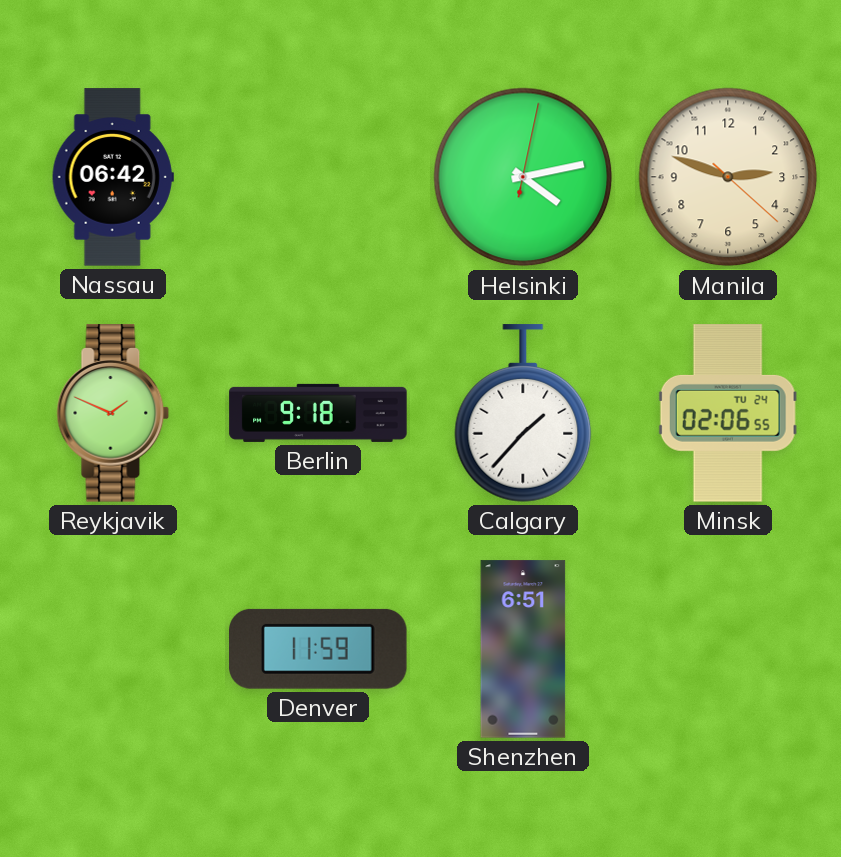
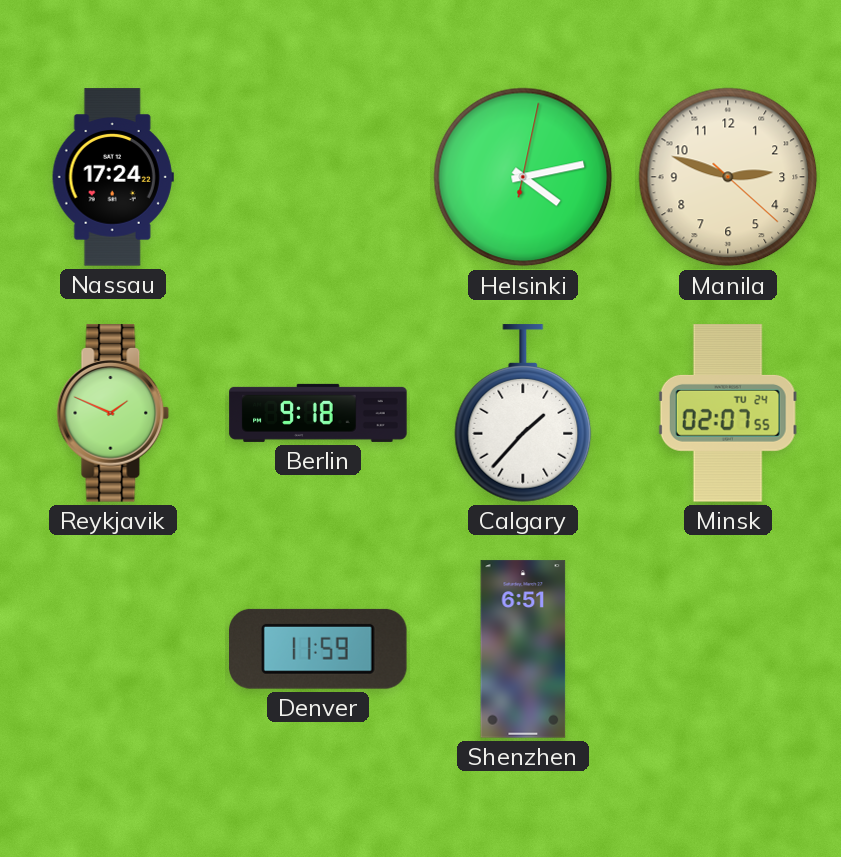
Nassau: 06:42 -> 17:24 (113, 177)
Minsk: 02:06 -> 02:07 (728, 413)
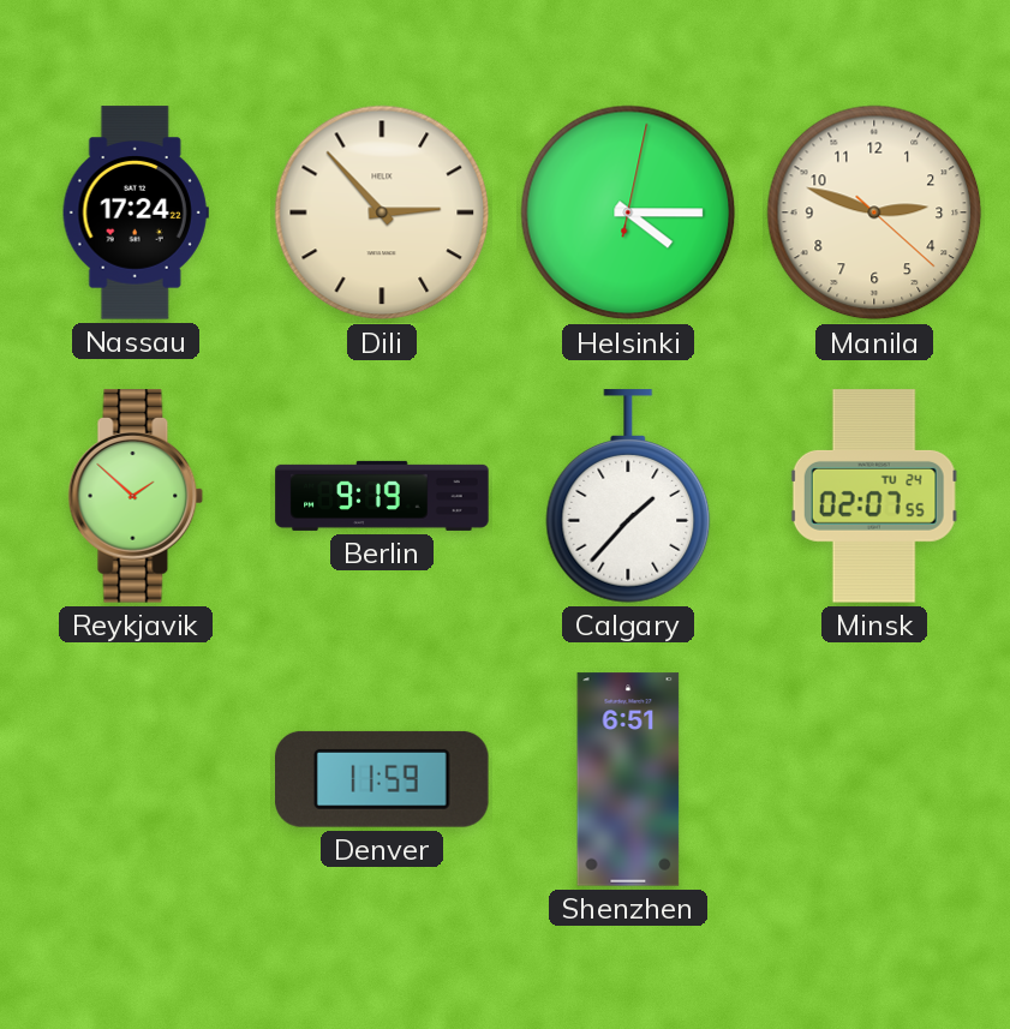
Dili: none -> 2:53 (382, 213)
Helsinki: 4:13 -> 4:15 (628, 213)
Reykjavik: 1:49 -> 1:52 (136, 496)
Berlin: 9:18 -> 9:19 (382, 496)
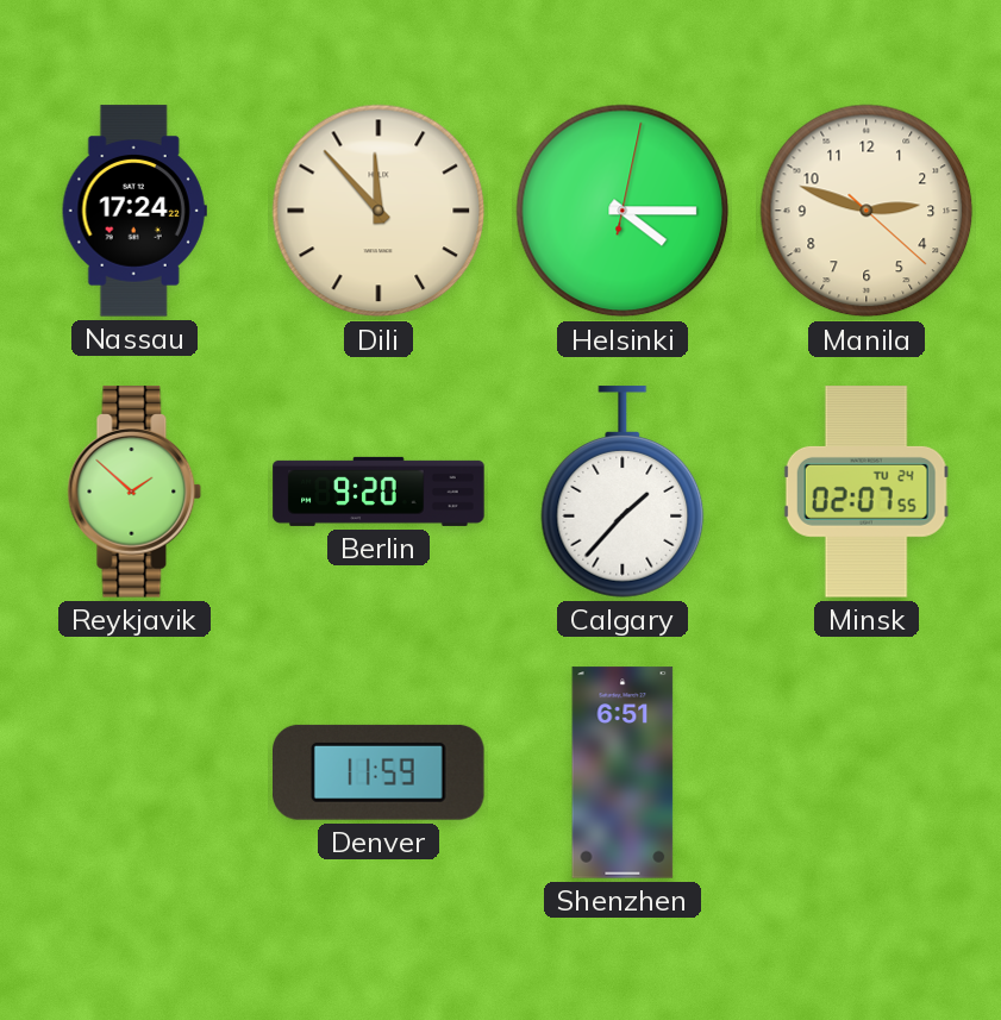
Dili: 2:53 -> 11:53 (378, 211)
Berlin: 9:19 -> 9:20 (378, 492)
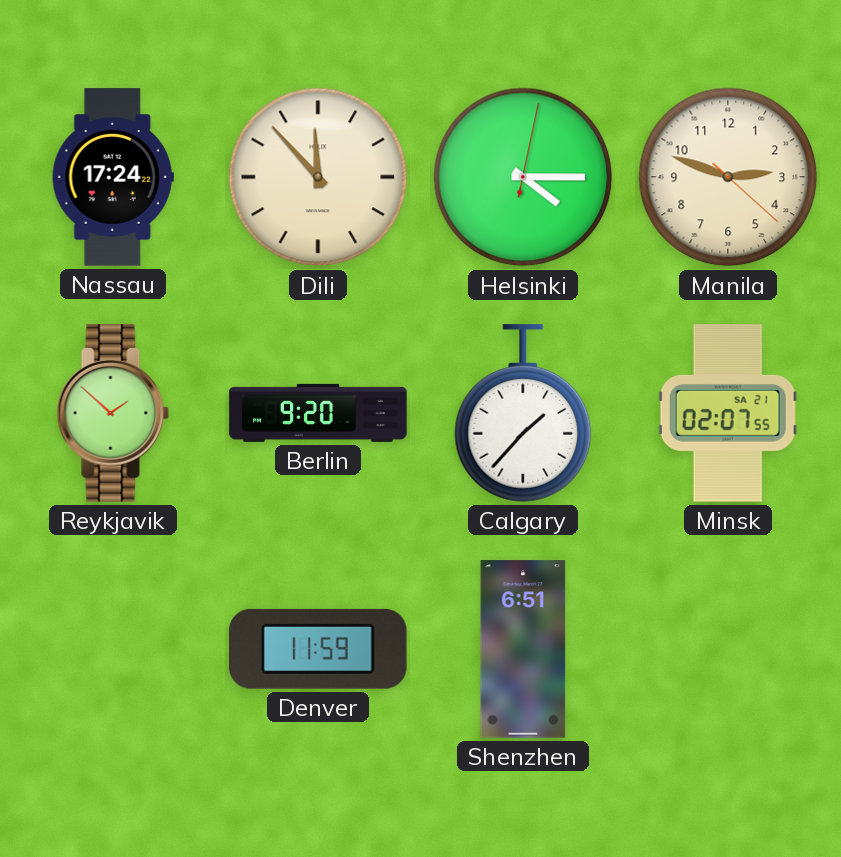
Minsk date: TU 24 -> SA 21 (728, 413)
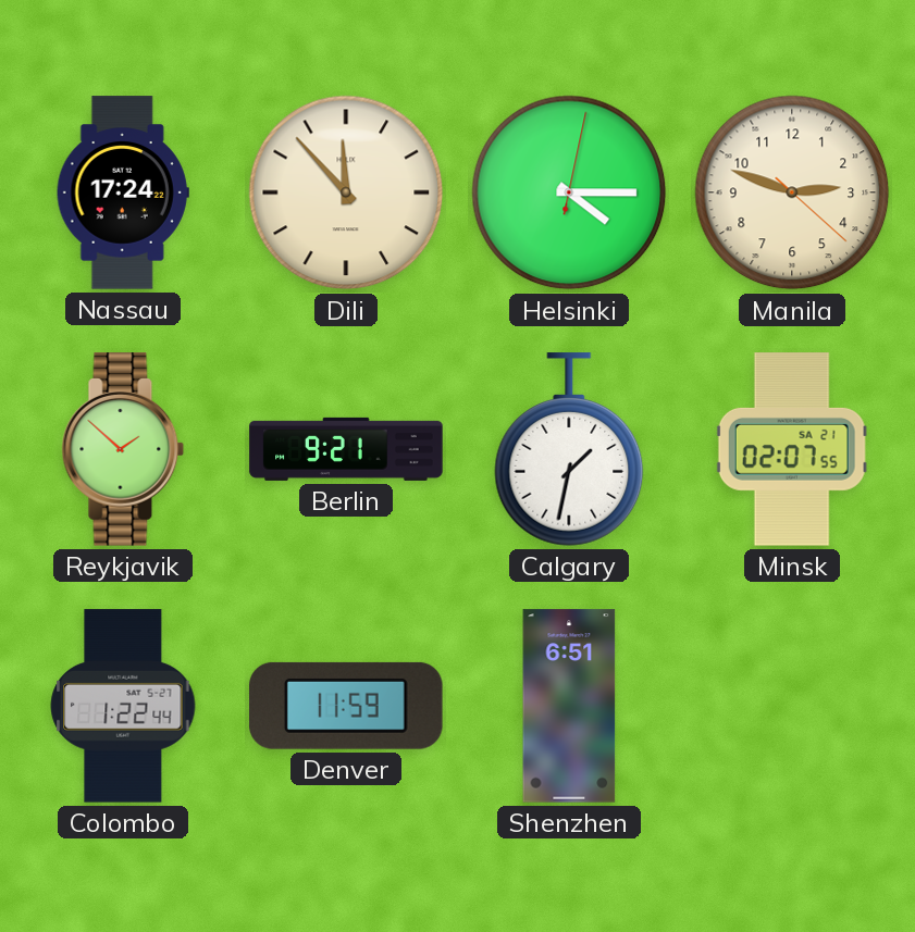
Berlin: 9:20 -> 9:21 (346, 449)
Calgary: 1:37 -> 1:32 (569, 449)
Colombo: none -> 1:22 (123, 706)
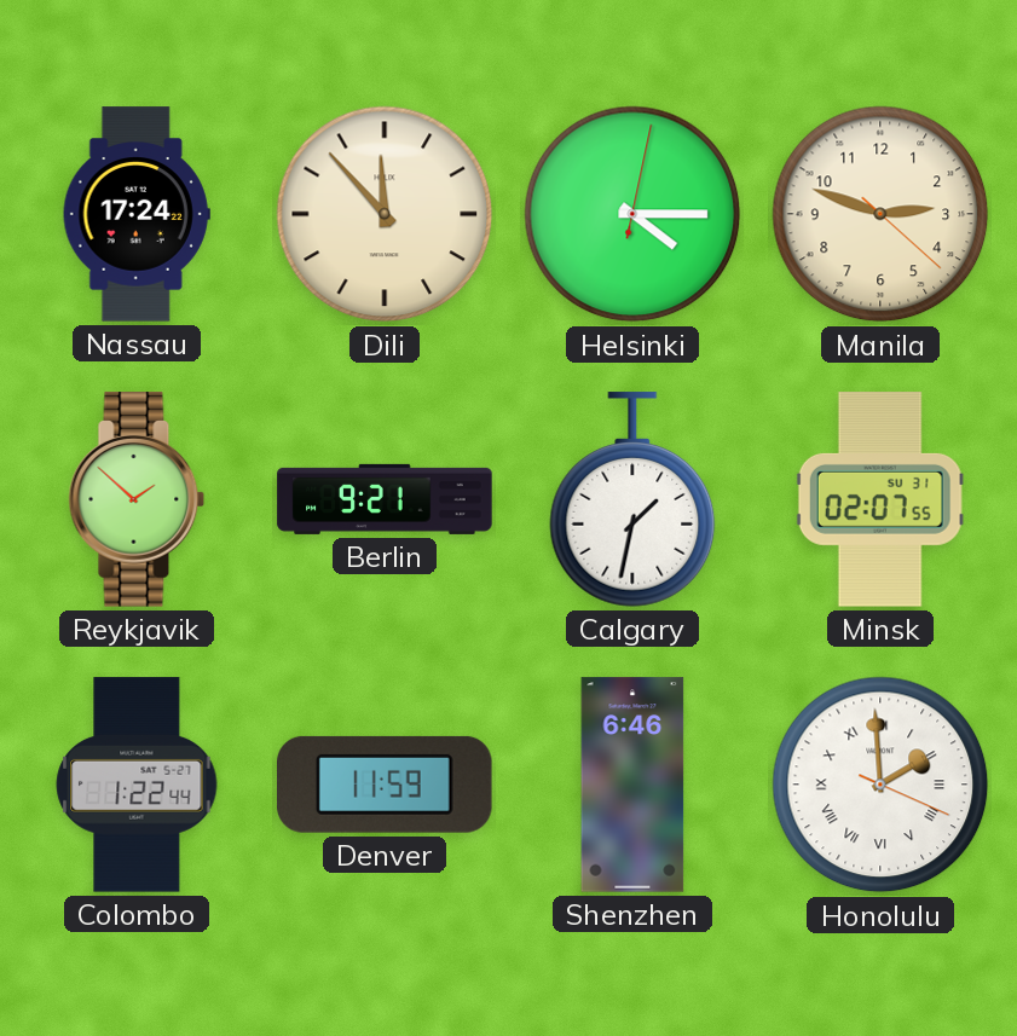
Minsk date: SA 21 -> SU 31 (880, 499)
Shenzhen: 6:51 -> 6:46 (632, 785)
Honolulu: none -> 1:59 (880, 785)
